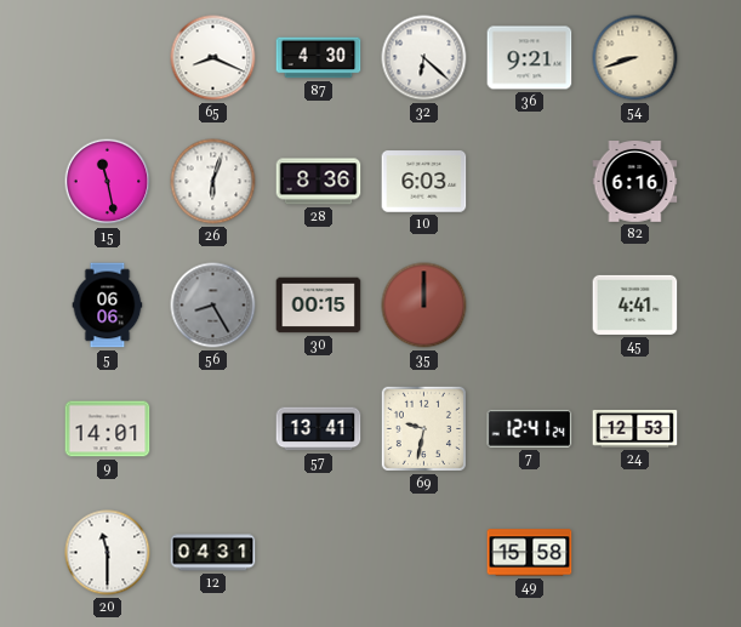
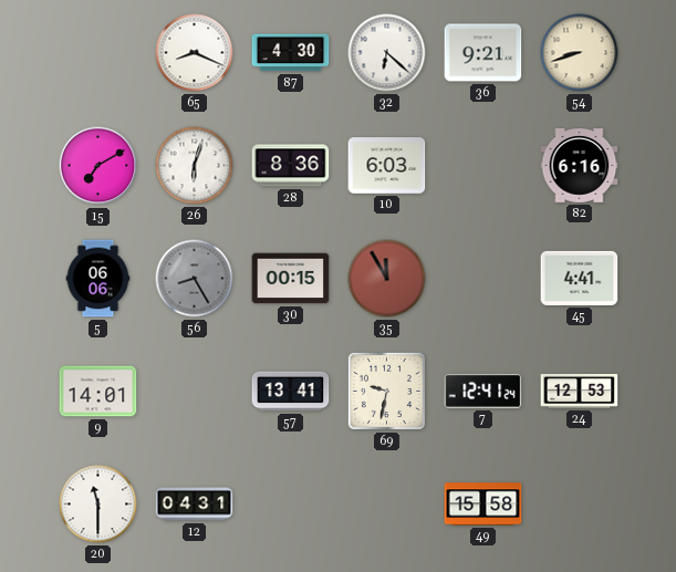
15: 11:28 -> 7:10 (98, 166)
35: 12:00 -> 11:55 (387, 279)
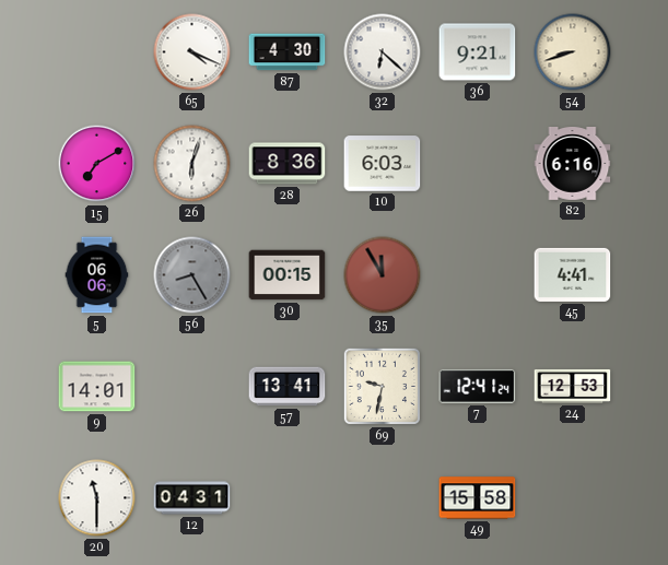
65: 8:19 -> 4:19 (192, 52)
